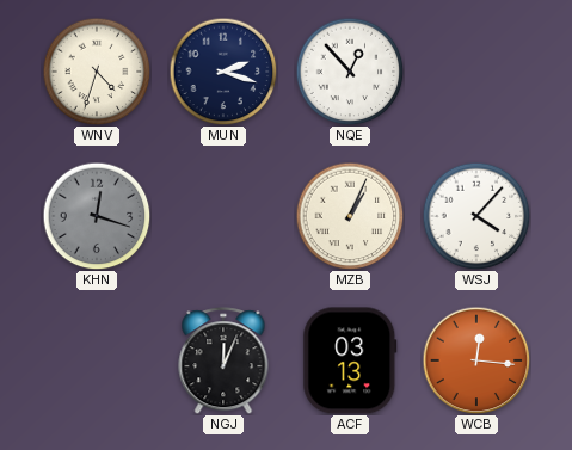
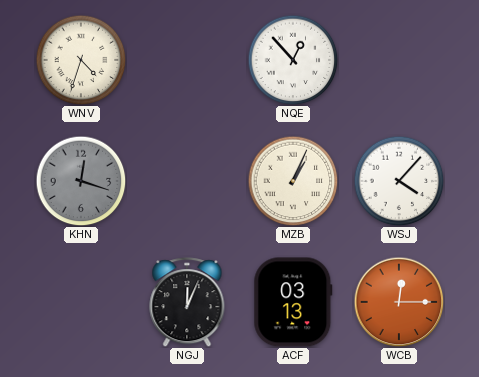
MUN: 2:18 -> none (223, 72)
WCB: 12:16 -> 12:15 (399, 302)
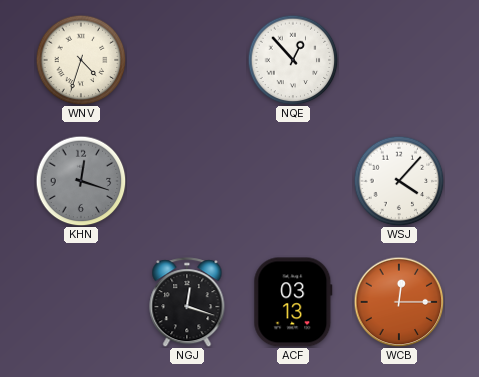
MZB: 1:04 -> none (293, 181)
NGJ: 12:04 -> 12:18 (187, 302)
